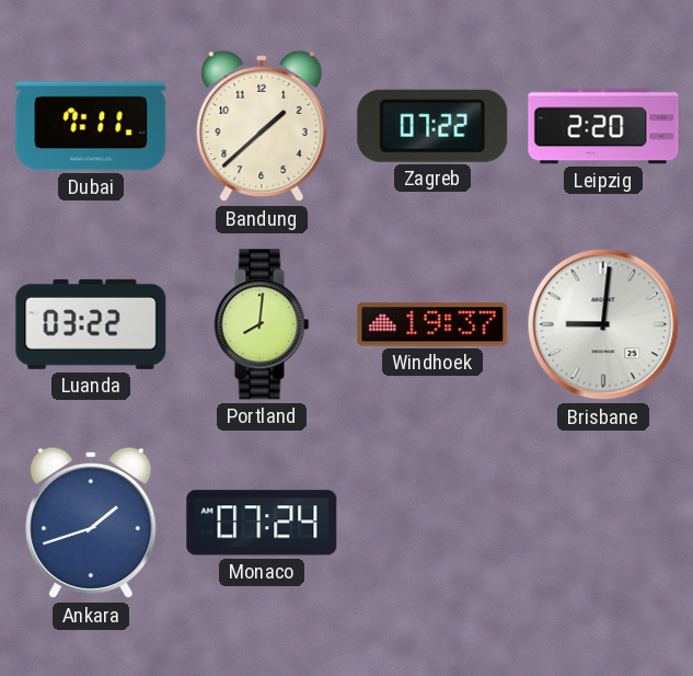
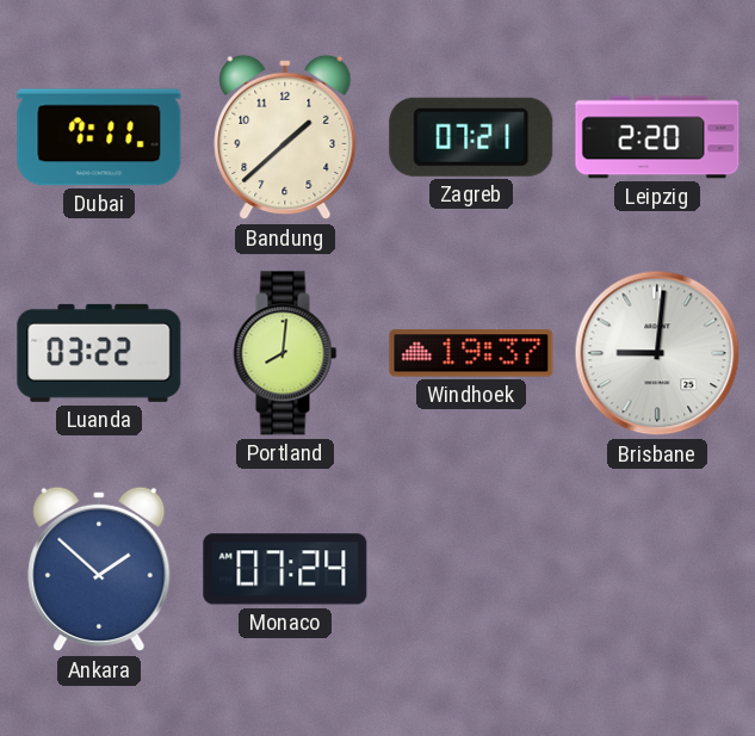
Zagreb: 07:22 -> 07:21 (471, 137)
Ankara: 1:42 -> 1:52 (99, 569)
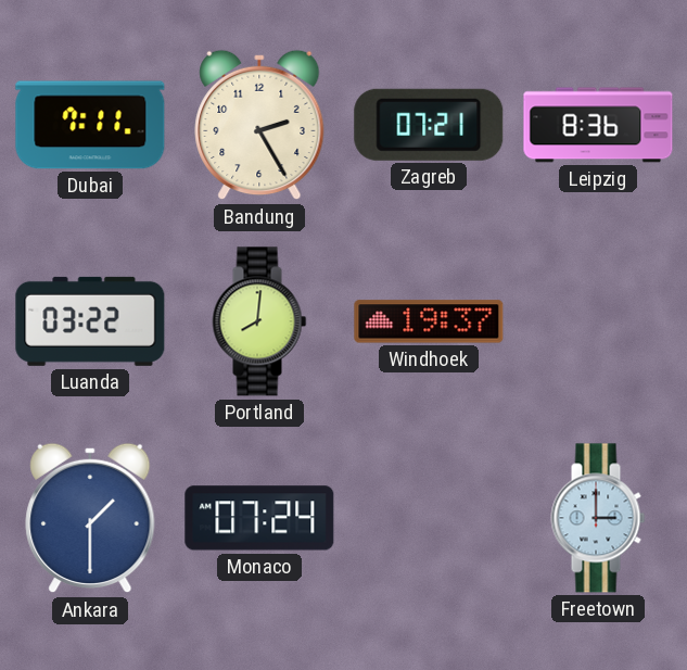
Bandung: 1:38 -> 2:25 (259, 125)
Leipzig: 2:20 -> 8:36 (598, 125)
Brisbane: 9:01 -> none (657, 353)
Ankara: 1:52 -> 1:30 (90, 518)
Freetown: none -> 3:00 (598, 518)
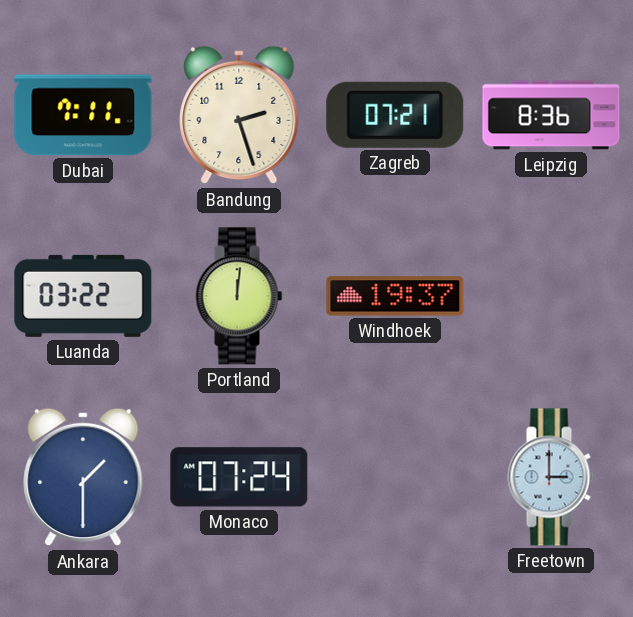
Bandung: 2:25 -> 2:27 (239, 115)
Portland: 8:01 -> 12:01 (239, 296)
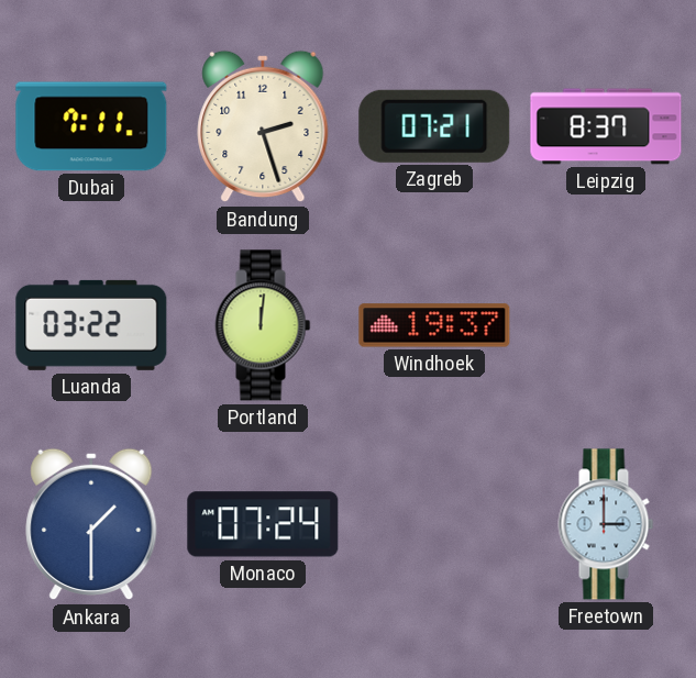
Leipzig: 8:36 -> 8:37 (606, 126)
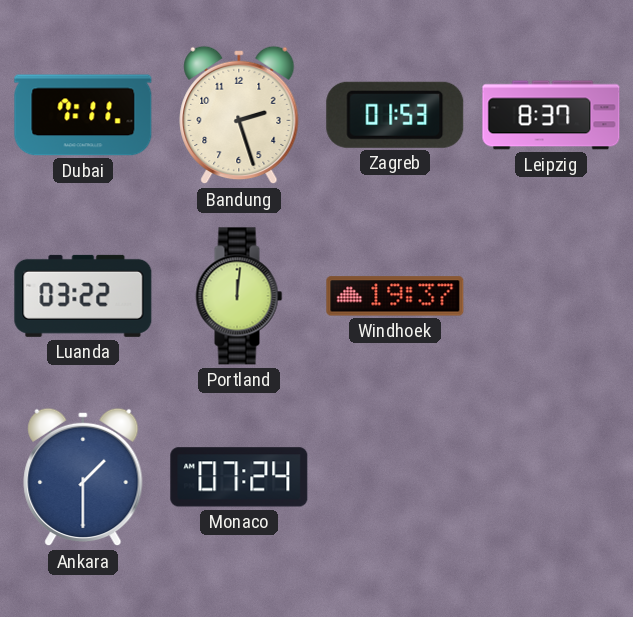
Zagreb: 07:21 -> 01:53 (395, 115)
Freetown: 3:00 -> none (606, 524)
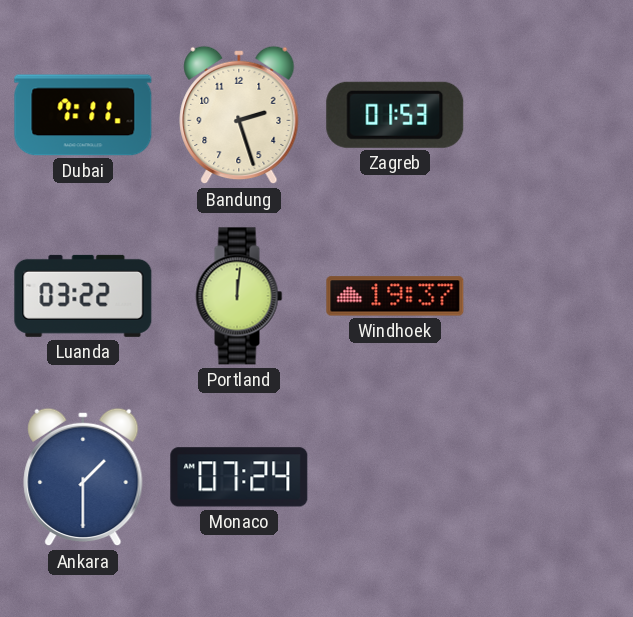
Leipzig: 8:37 -> none (551, 115)
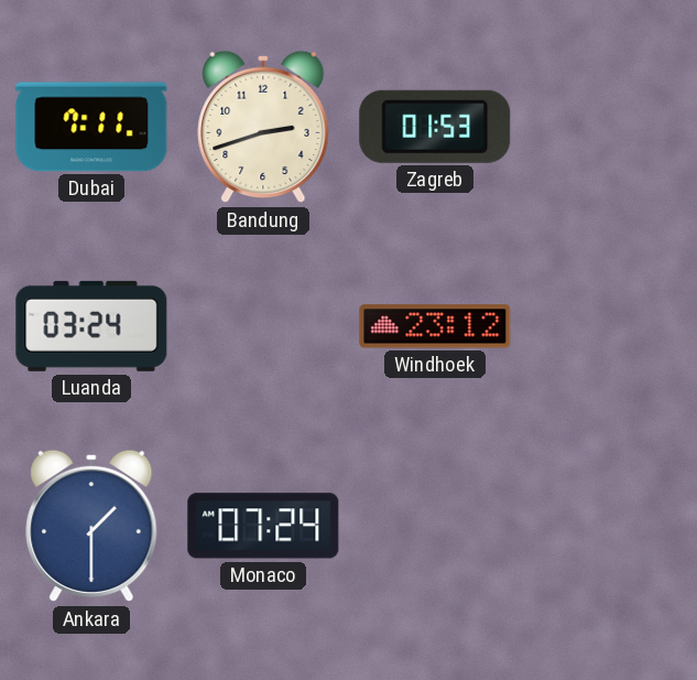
Bandung: 2:27 -> 2:42 (263, 127)
Luanda: 03:22 -> 03:24 (91, 326)
Portland: 12:01 -> none (239, 296)
Windhoek: 19:37 -> 23:12 (435, 326)
